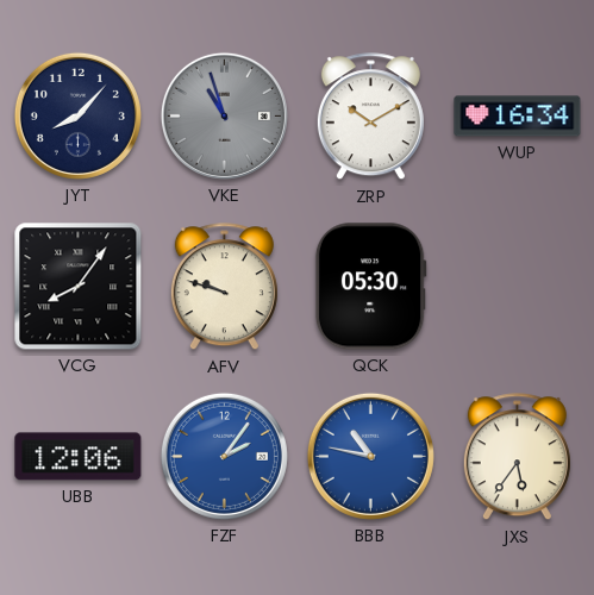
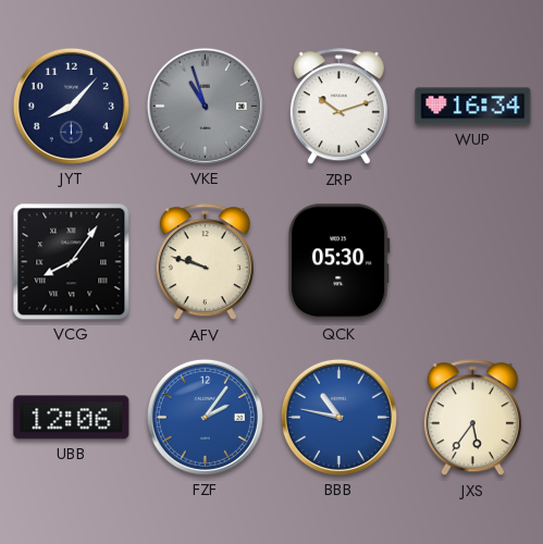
ZRP: 10:10 -> 10:12 (338, 107)
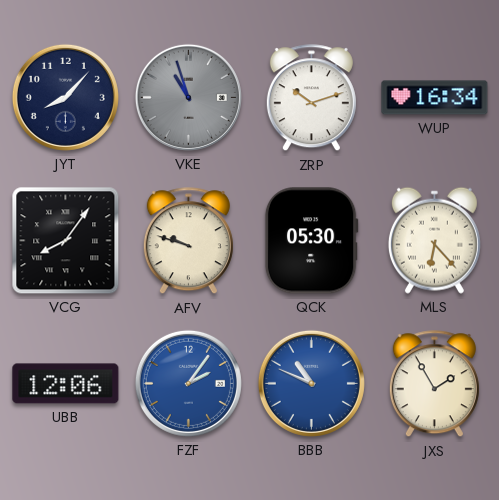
MLS: none -> 6:23 (434, 240)
BBB: 10:47 -> 10:49 (311, 383)
JXS: 5:36 -> 1:55 (434, 384)
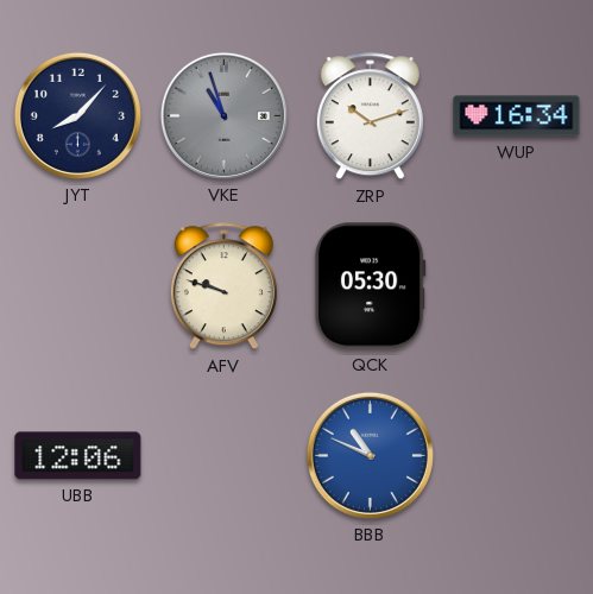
VCG: 8:06 -> none (66, 241)
MLS: 6:23 -> none (434, 240)
FZF: 2:06 -> none (188, 383)
JXS: 1:55 -> none (434, 384)
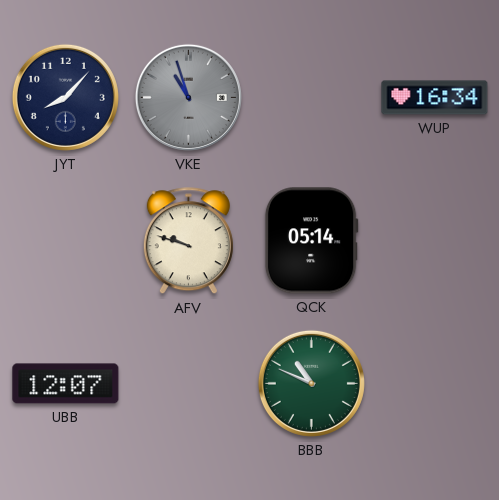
ZRP: 10:12 -> none (370, 116)
QCK: 05:30 -> 05:14 (311, 241)
UBB: 12:06 -> 12:07 (66, 384)
BBB dial: blue -> green (311, 383)
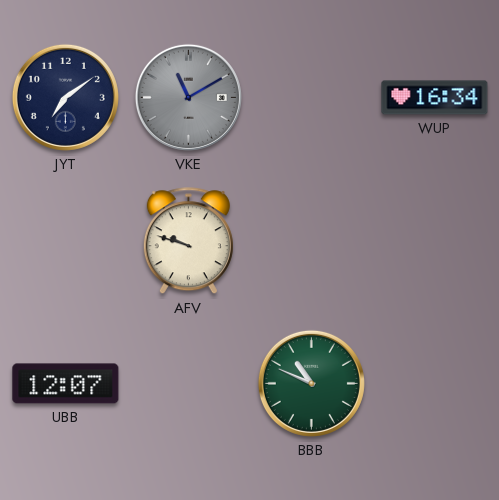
JYT: 8:07 -> 7:09 (65, 97)
VKE: 10:57 -> 11:10 (188, 97)
QCK: 05:14 -> none (311, 241)
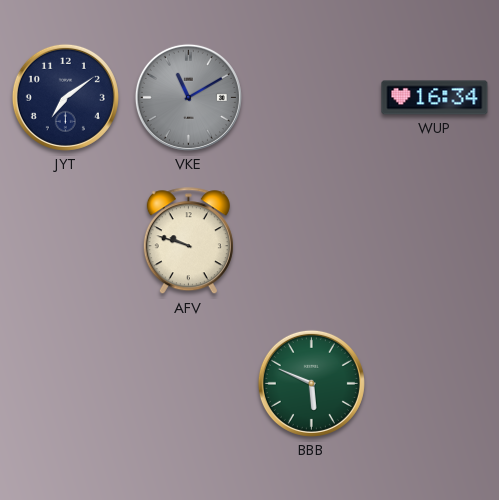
UBB: 12:07 -> none (66, 384)
BBB: 10:49 -> 5:49 (311, 383)
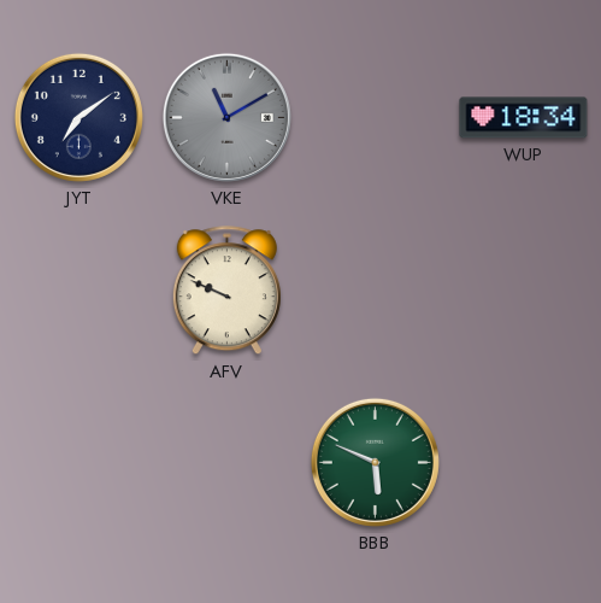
WUP: 16:34 -> 18:34 (524, 118)
AFV: 9:48 -> 9:49 (226, 291)
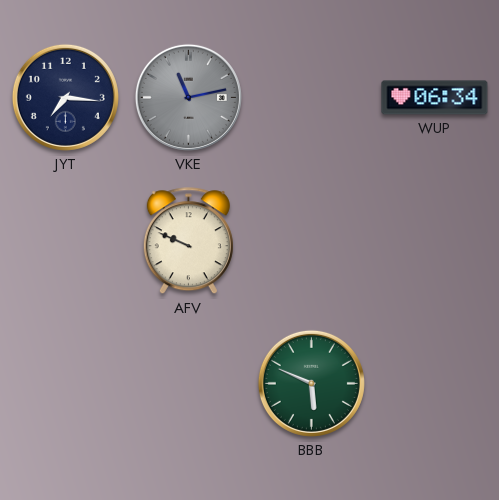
JYT: 7:09 -> 7:16 (65, 97)
VKE: 11:10 -> 11:13 (188, 97)
WUP: 18:34 -> 06:34 (435, 98)
